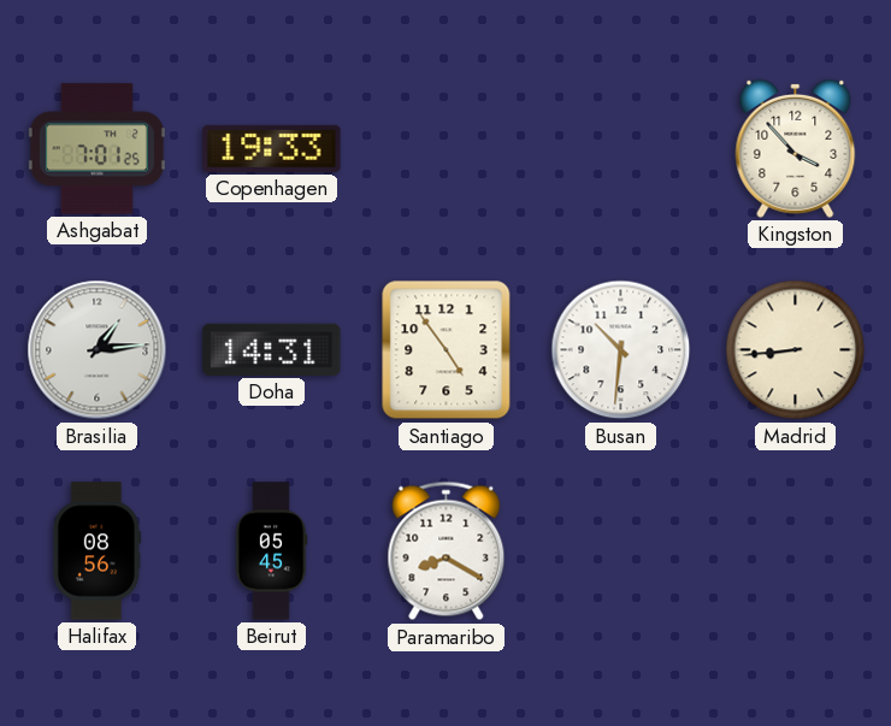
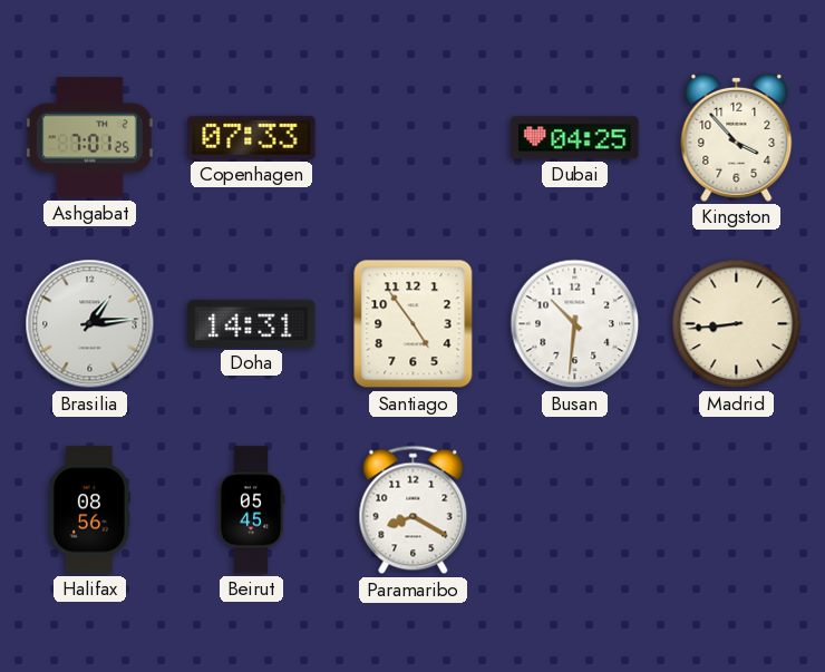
Copenhagen: 19:33 -> 07:33 (252, 137)
Dubai: none -> 04:25 (575, 138)
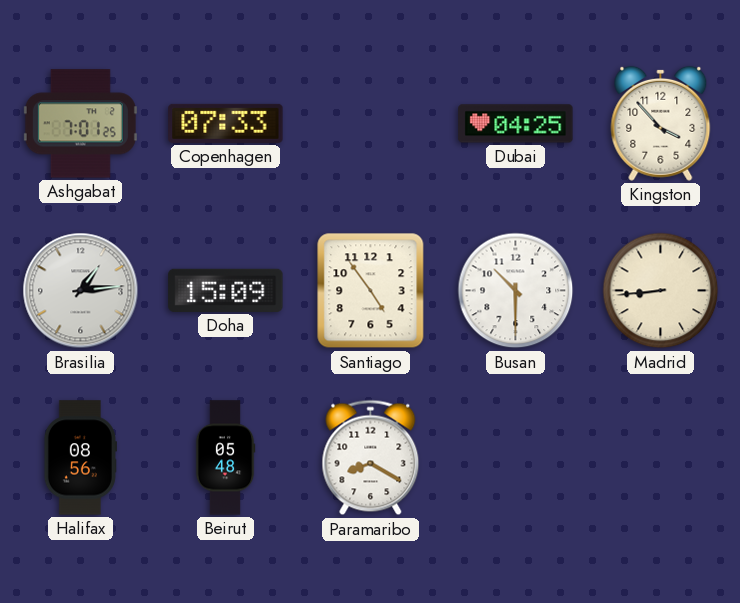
Doha: 14:31 -> 15:09 (226, 290)
Busan: 10:31 -> 10:30 (516, 291)
Beirut: 05:45 -> 05:48 (225, 458)
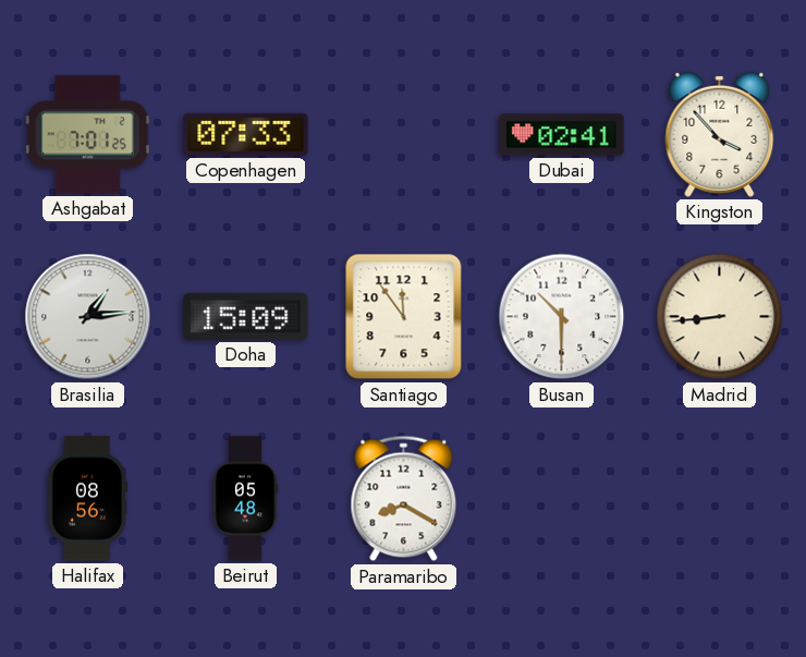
Dubai: 04:25 -> 02:41 (562, 135)
Santiago: 4:54 -> 11:54 (404, 317)
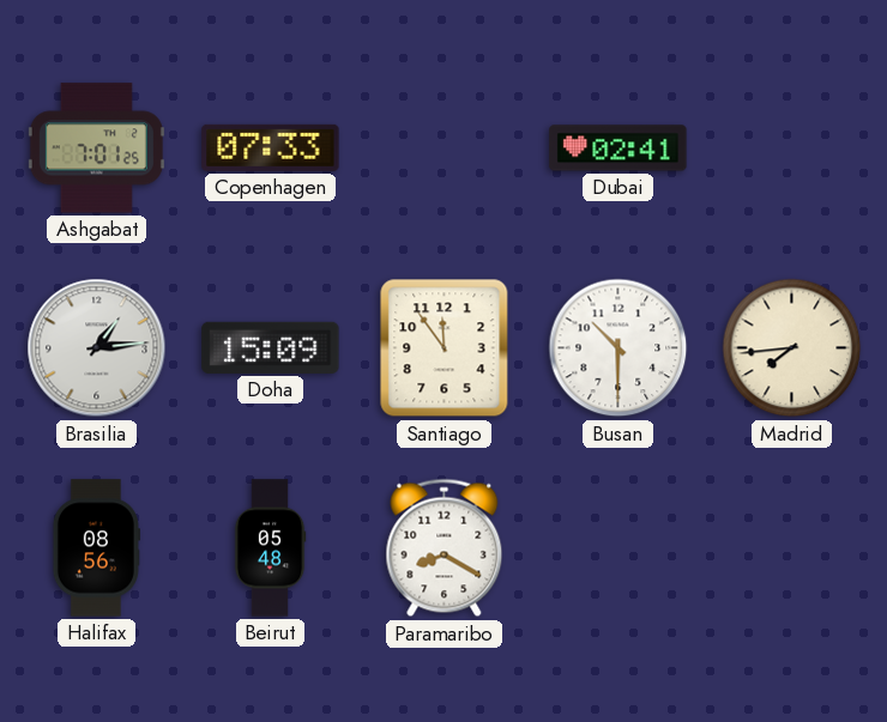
Kingston: 3:53 -> none (720, 134)
Madrid: 8:44 -> 7:44 (792, 348)
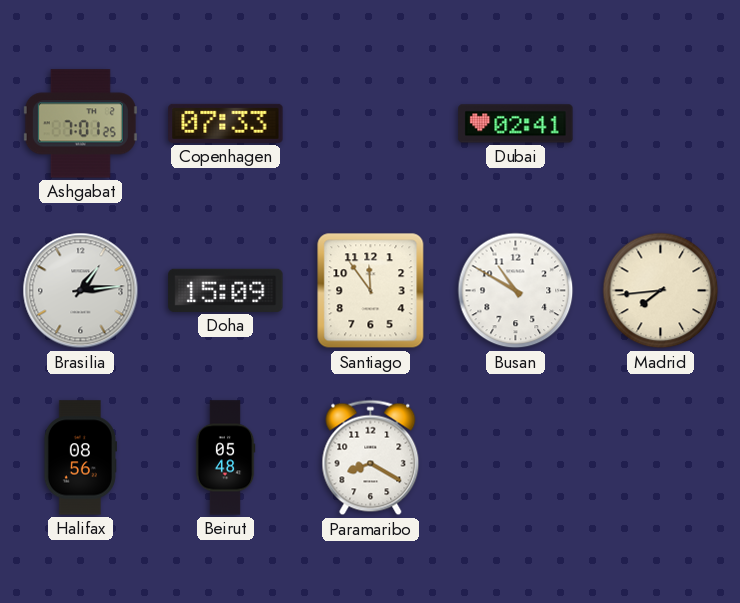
Busan: 10:30 -> 10:50 (516, 291)
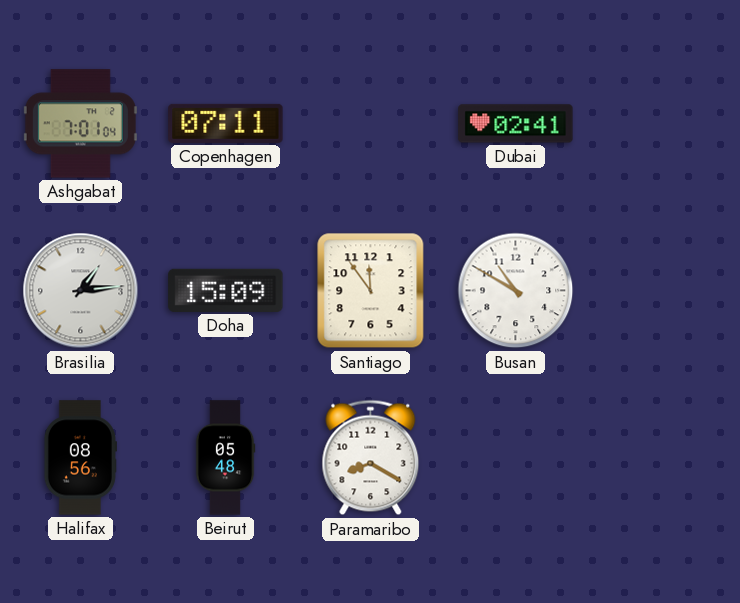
Ashgabat: 7:01:25 -> 7:01:04 (80, 124)
Copenhagen: 07:33 -> 07:11 (226, 123)
Madrid: 7:44 -> none (661, 291)
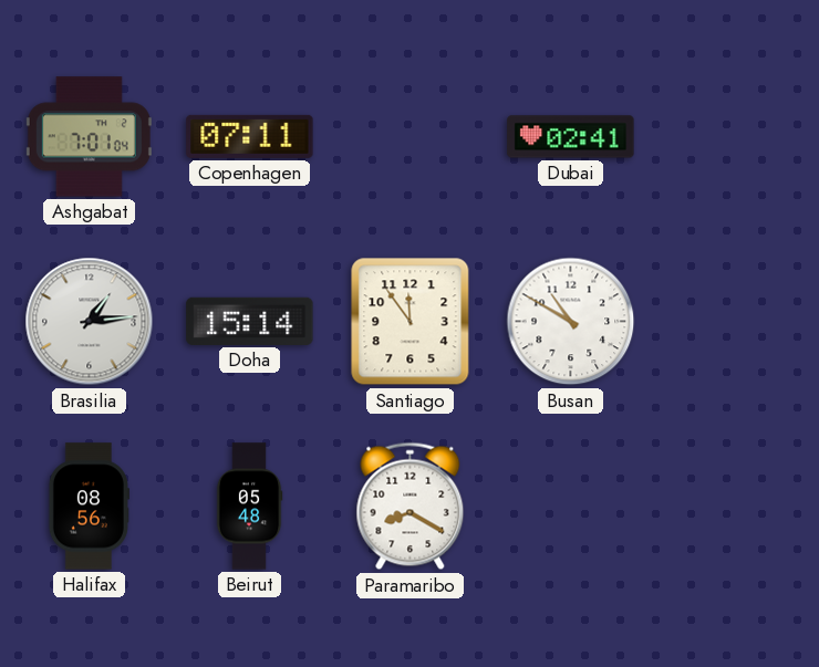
Doha: 15:09 -> 15:14 (250, 321)
